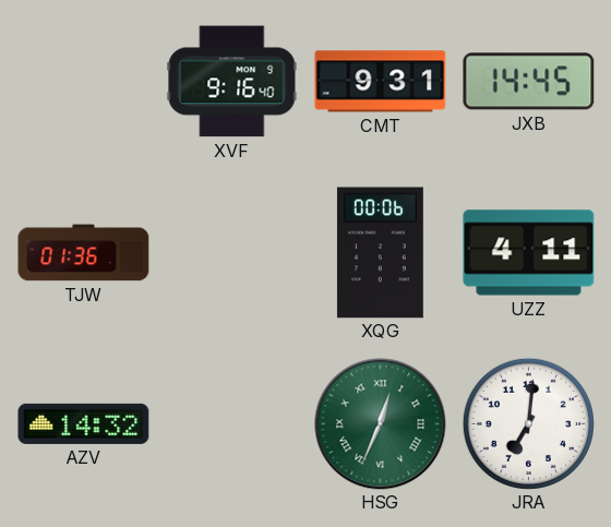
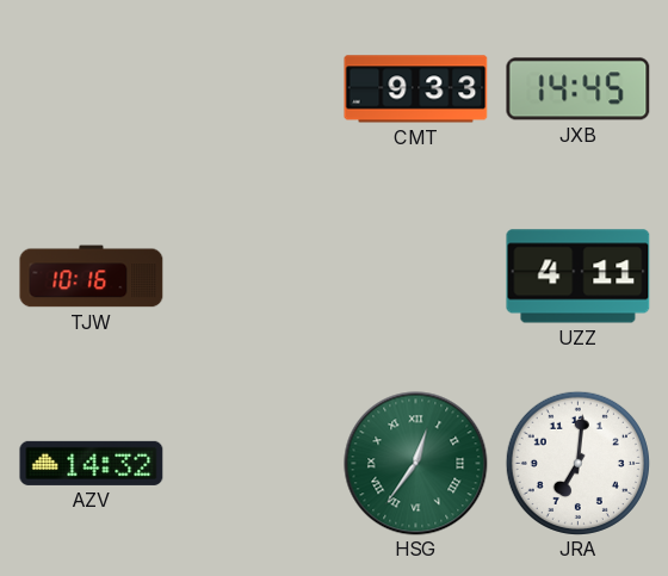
XVF: 9:16 -> none (232, 82)
CMT: 9:31 -> 9:33 (416, 89)
TJW: 01:36 -> 10:16 (92, 277)
XQG: 00:06 -> none (380, 253)
HSG: 12:34 -> 12:36 (416, 464)
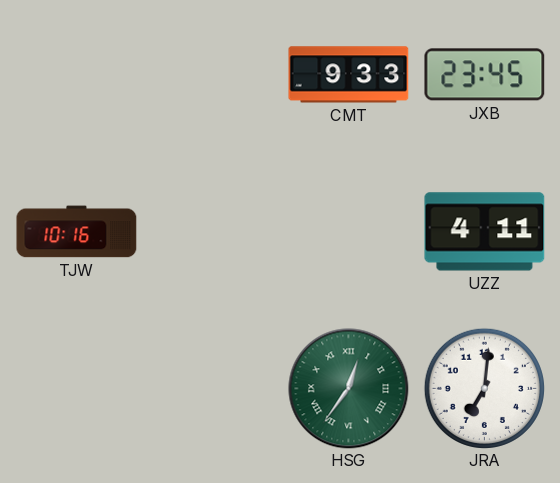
JXB: 14:45 -> 23:45 (485, 75)
AZV: 14:32 -> none (92, 463)
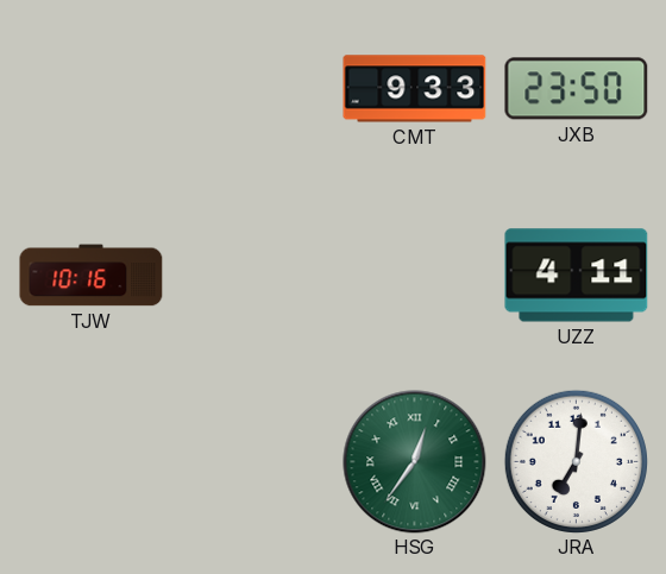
JXB: 23:45 -> 23:50 (577, 89)
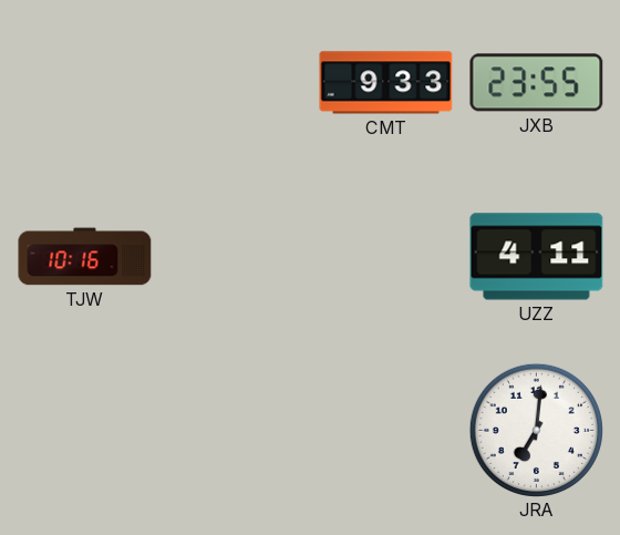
JXB: 23:50 -> 23:55 (537, 83)
HSG: 12:36 -> none (415, 462)
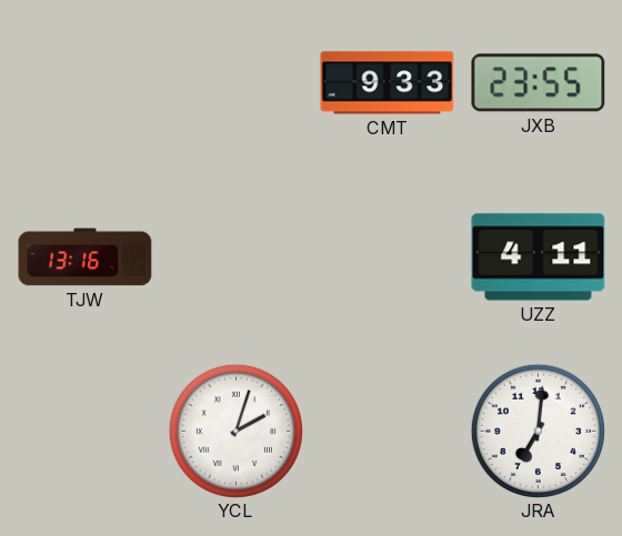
TJW: 10:16 -> 13:16 (86, 257)
YCL: none -> 2:03 (235, 431)
